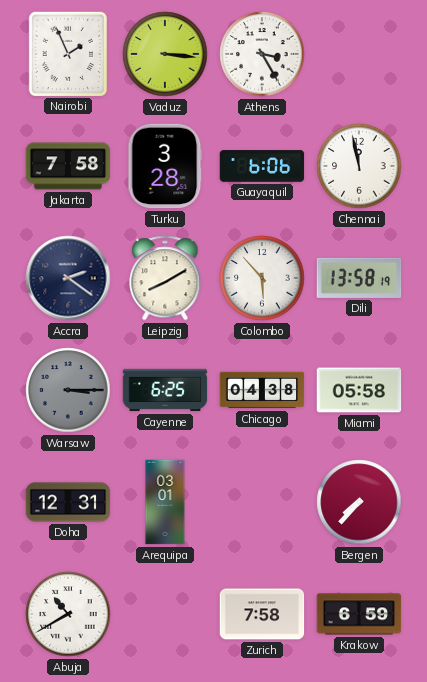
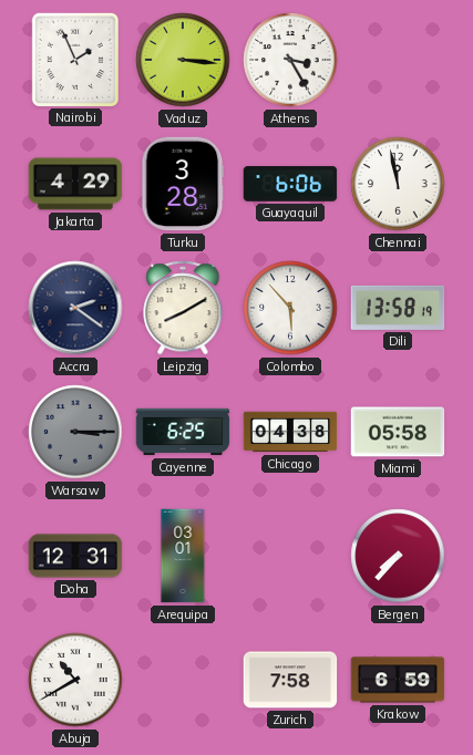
Jakarta: 7:58 -> 4:29 (75, 184)
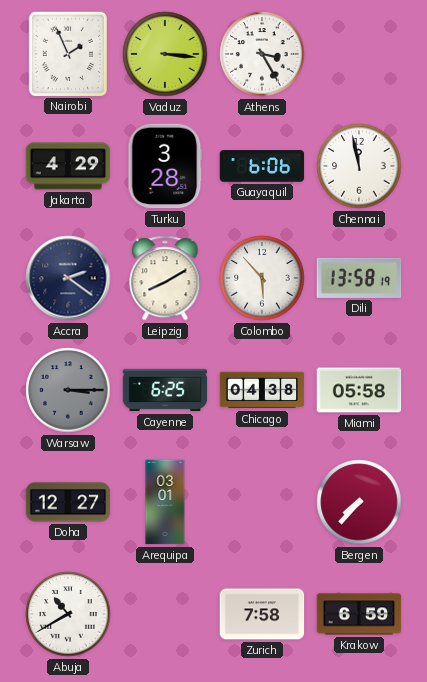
Doha: 12:31 -> 12:27 (68, 502)
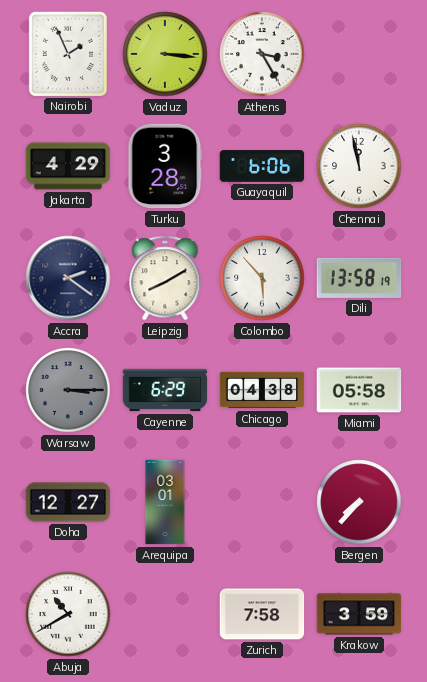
Cayenne: 6:25 -> 6:29 (165, 390)
Krakow: 6:59 -> 3:59 (359, 614)
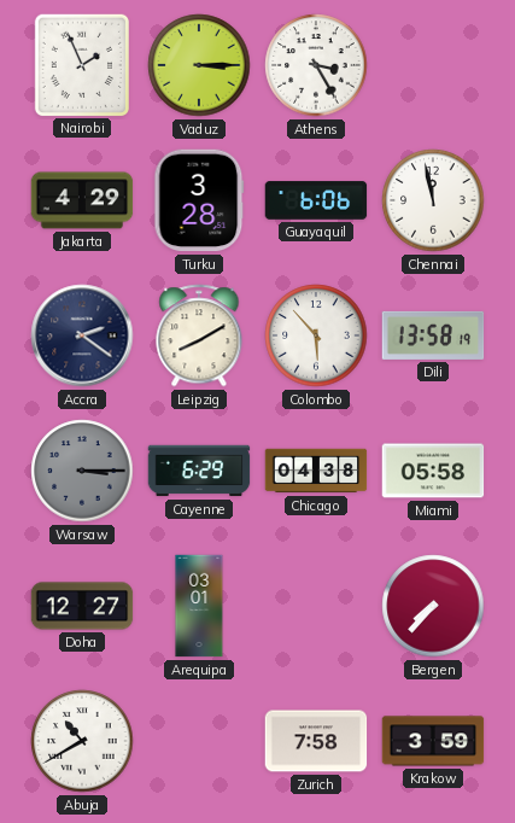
Vaduz: 3:16 -> 3:15 (199, 65)
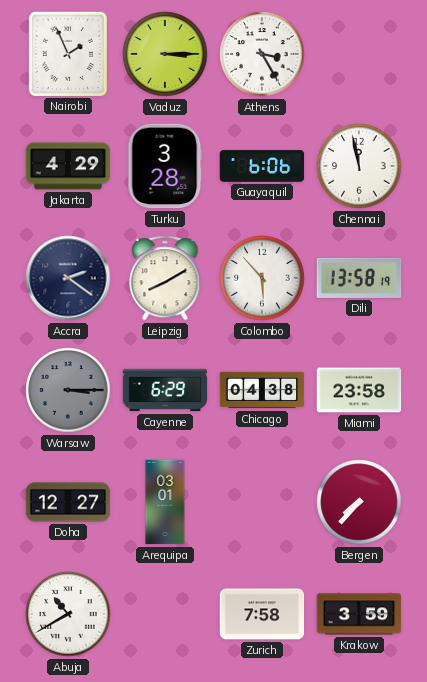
Miami: 05:58 -> 23:58 (359, 390)
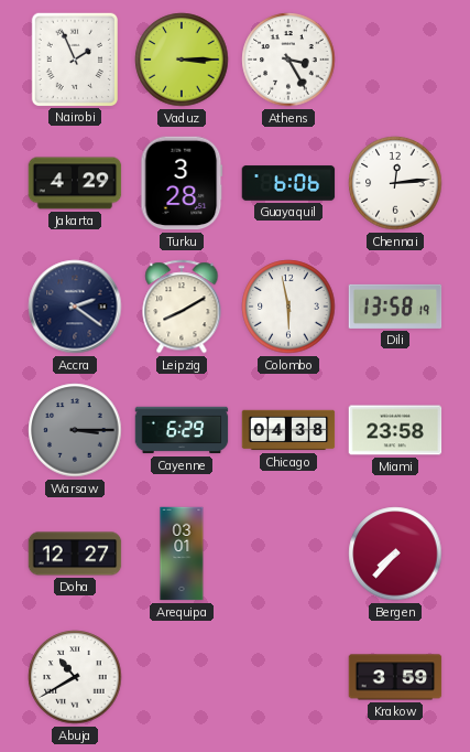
Chennai: 11:58 -> 12:14 (395, 183)
Colombo: 5:53 -> 5:58 (288, 307)
Zurich: 7:58 -> none (262, 614)
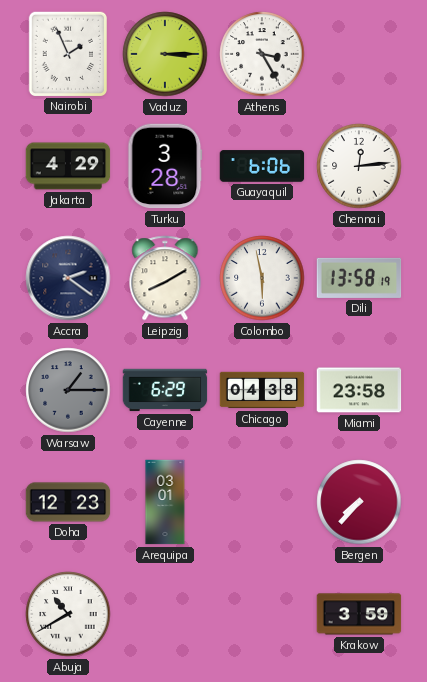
Warsaw: 3:15 -> 1:15 (68, 390)
Doha: 12:27 -> 12:23 (68, 502)
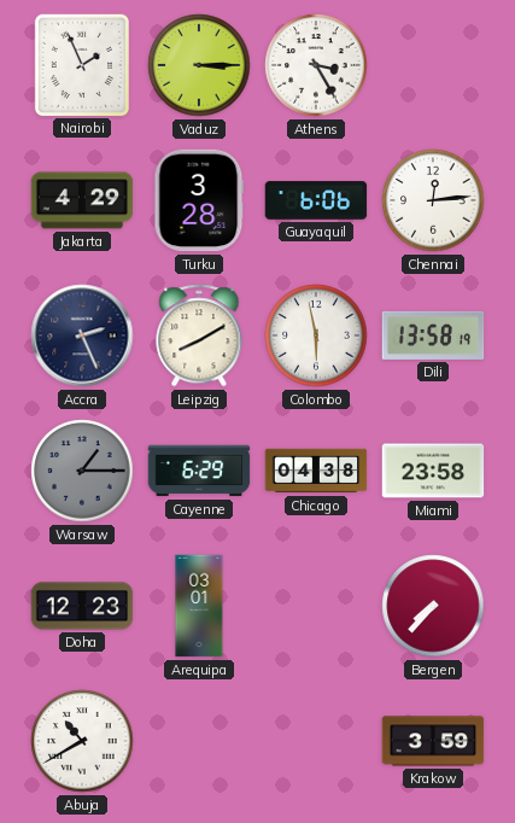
Accra: 2:21 -> 2:26 (82, 335)
